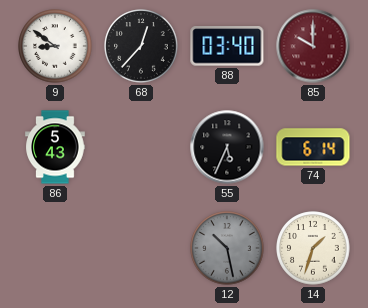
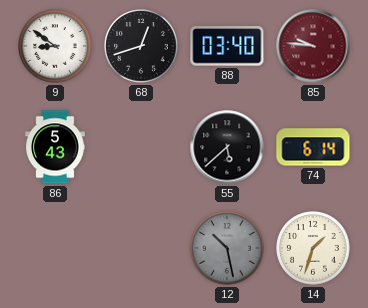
68: 12:37 -> 12:42 (141, 46)
85: 10:00 -> 9:46 (313, 46)
55: 5:34 -> 5:38 (227, 147)
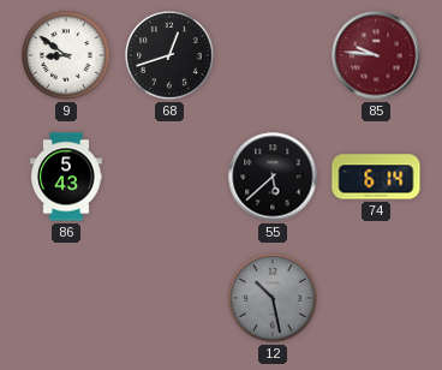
88: 03:40 -> none (227, 46)
14: 1:33 -> none (313, 248)
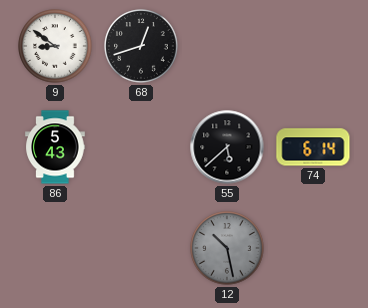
85: 9:46 -> none (376, 55)
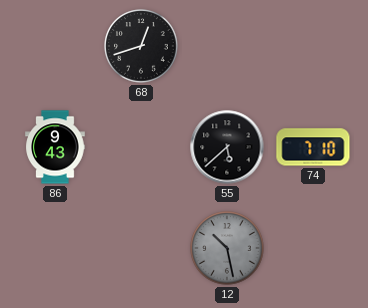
9: 8:51 -> none (55, 46)
86: 5:43 -> 9:43 (55, 147)
74: 6:14 -> 7:10 (313, 147)
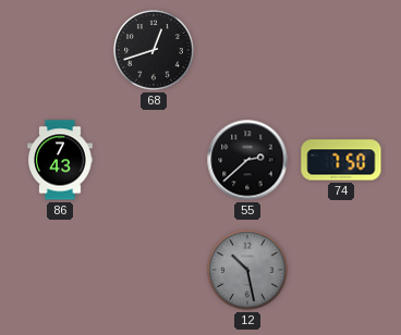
86: 9:43 -> 7:43 (60, 160)
55: 5:38 -> 2:38 (247, 160)
74: 7:10 -> 7:50 (341, 160)
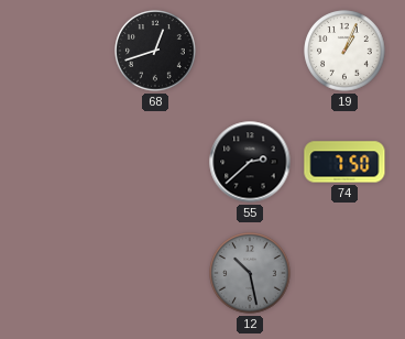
19: none -> 1:04 (344, 51)
86: 7:43 -> none (60, 160)
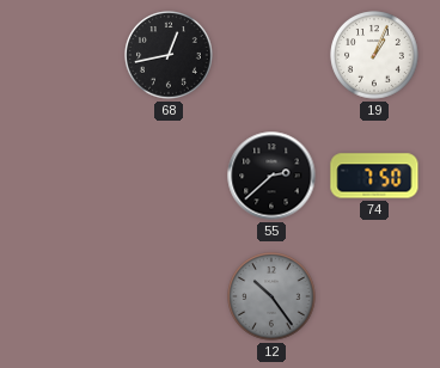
68: 12:42 -> 12:43 (169, 55)
12: 10:28 -> 10:24 (271, 296)
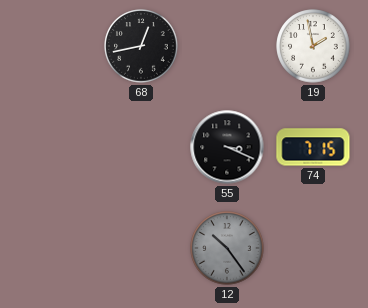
19: 1:04 -> 1:58 (313, 46)
55: 2:38 -> 3:19 (227, 147)
74: 7:50 -> 7:15 (313, 147)
